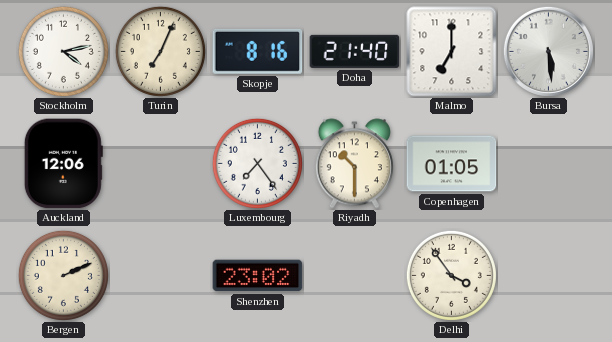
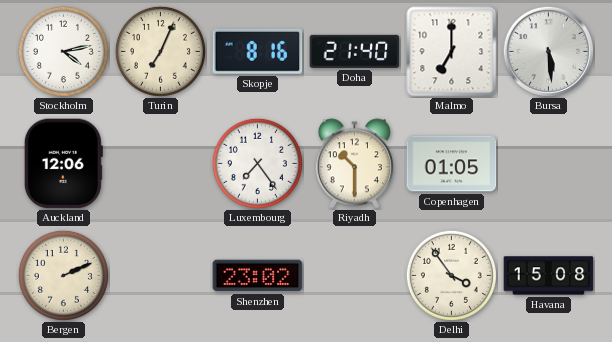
Havana: none -> 15:08 (549, 276)
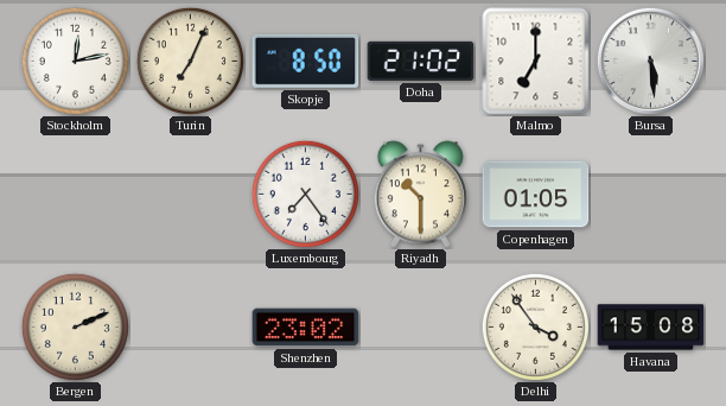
Stockholm: 4:13 -> 12:13 (75, 61)
Skopje: 8:16 -> 8:50 (306, 61)
Doha: 21:40 -> 21:02 (421, 61)
Auckland: 12:06 -> none (63, 164)
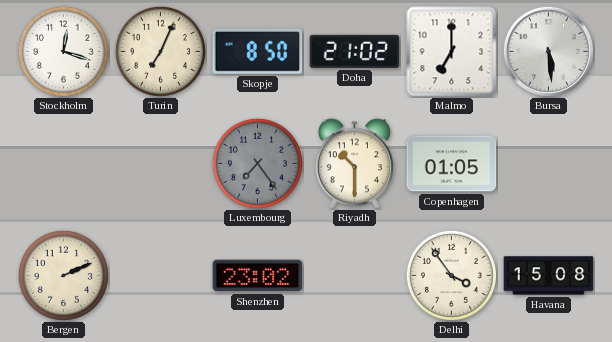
Stockholm: 12:13 -> 12:18 (63, 51)
Luxembourg dial: white -> grey (257, 163)
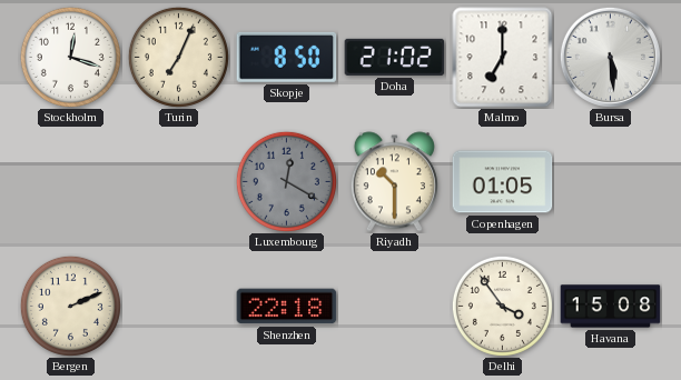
Luxembourg: 7:24 -> 12:20 (286, 181)
Shenzhen: 23:02 -> 22:18 (287, 307)
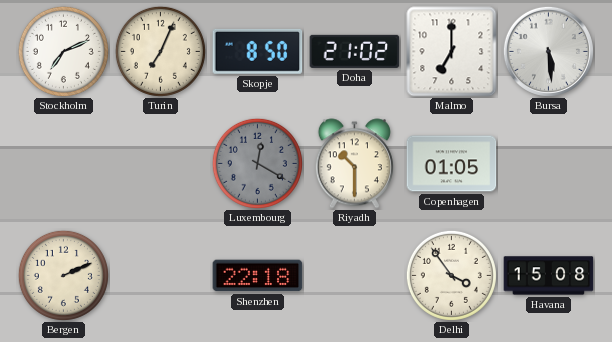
Stockholm: 12:18 -> 7:11 (63, 51)
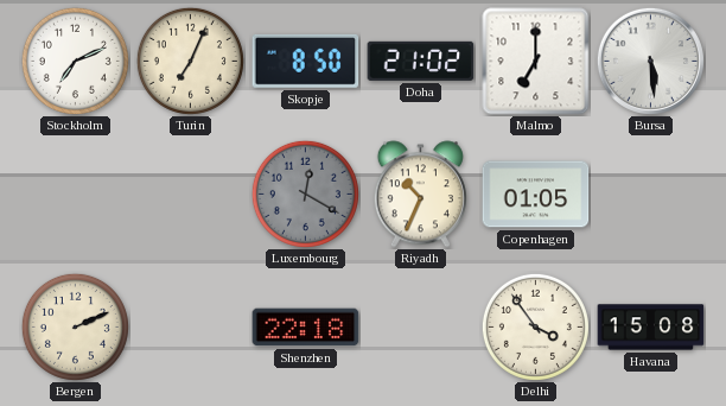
Riyadh: 10:30 -> 10:34 (420, 195)
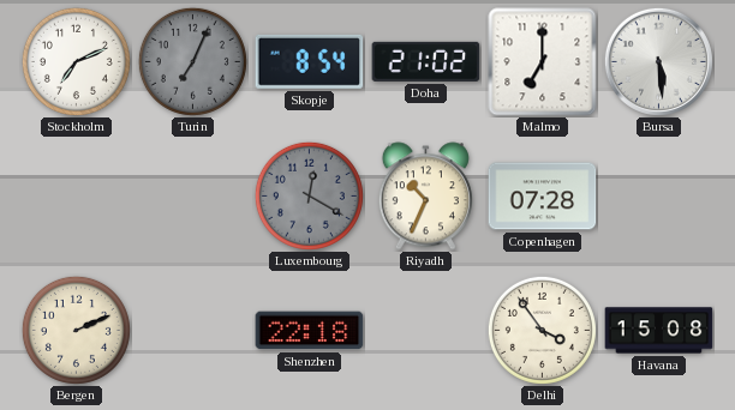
Turin dial: cream -> grey (192, 61)
Skopje: 8:50 -> 8:54 (310, 61)
Copenhagen: 01:05 -> 07:28 (543, 197)
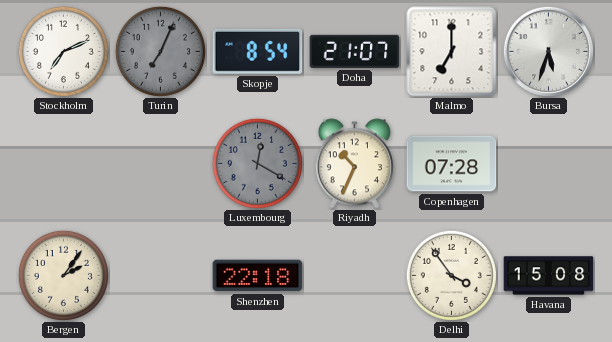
Doha: 21:02 -> 21:07 (355, 51)
Bursa: 5:29 -> 5:33 (548, 51)
Bergen: 2:11 -> 2:06 (63, 275)
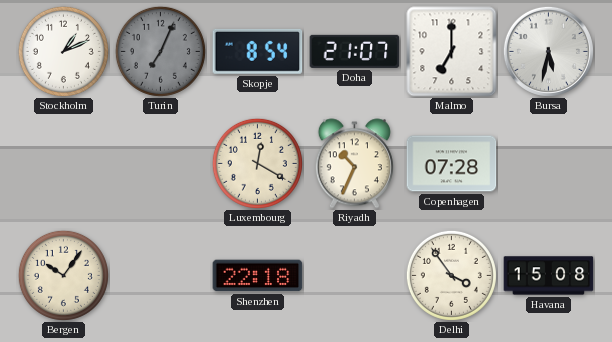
Stockholm: 7:11 -> 1:11 (63, 51)
Bursa: 5:33 -> 5:32 (548, 51)
Luxembourg dial: grey -> cream (257, 163)
Bergen: 2:06 -> 10:06 (63, 275)
